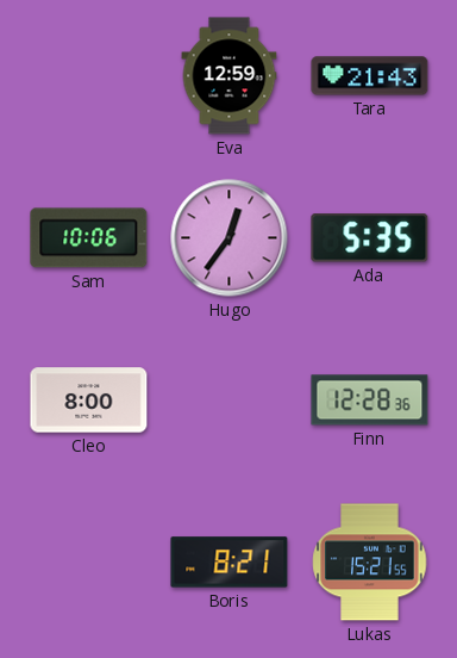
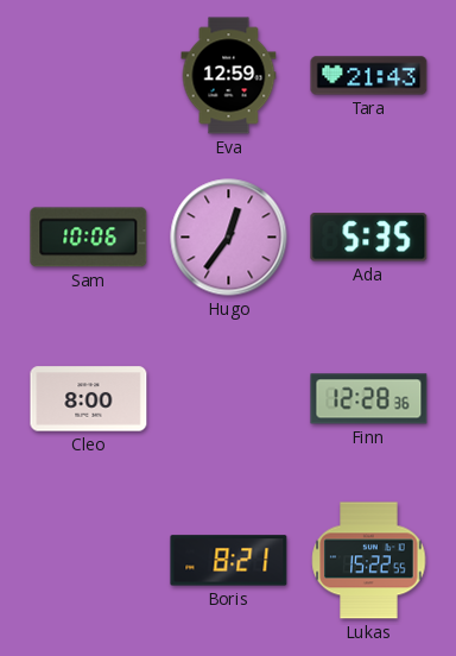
Lukas: 15:21 -> 15:22 (369, 561)
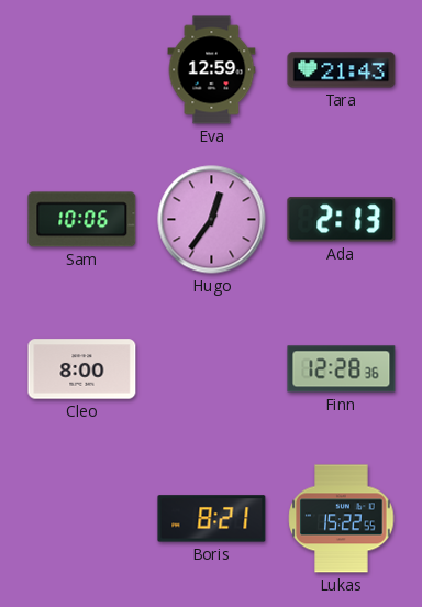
Ada: 5:35 -> 2:13 (342, 220)
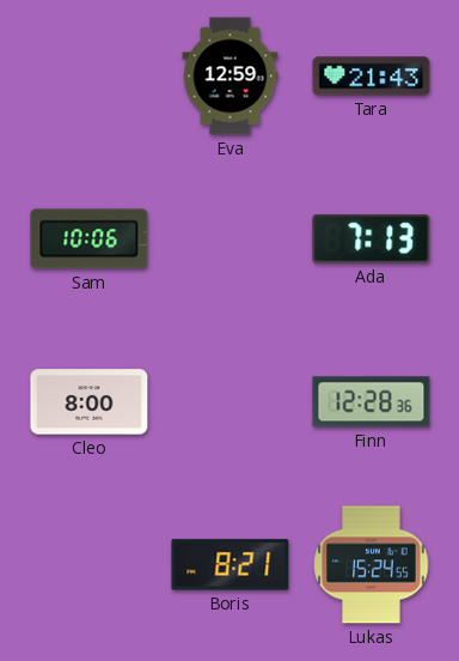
Hugo: 12:36 -> none (212, 220)
Ada: 2:13 -> 7:13 (372, 239)
Lukas: 15:22 -> 15:24 (372, 565)
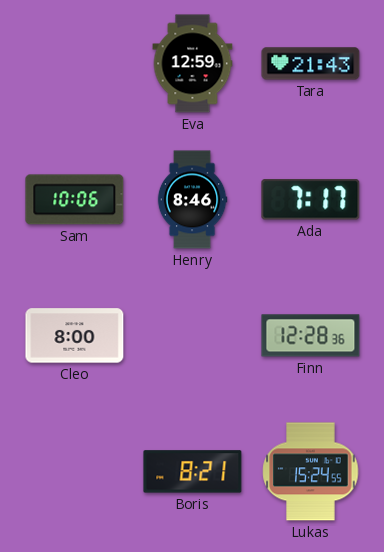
Henry: none -> 8:46 (192, 200)
Ada: 7:13 -> 7:17 (311, 200)
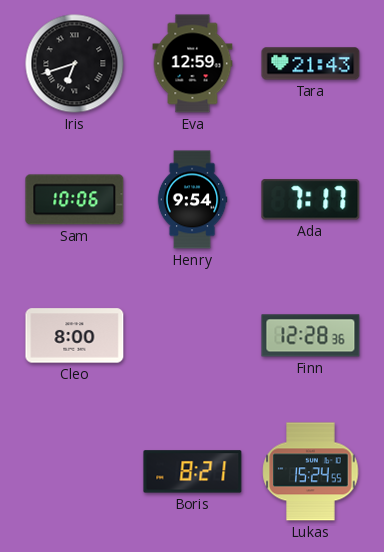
Iris: none -> 6:42 (75, 64)
Henry: 8:46 -> 9:54 (192, 200)
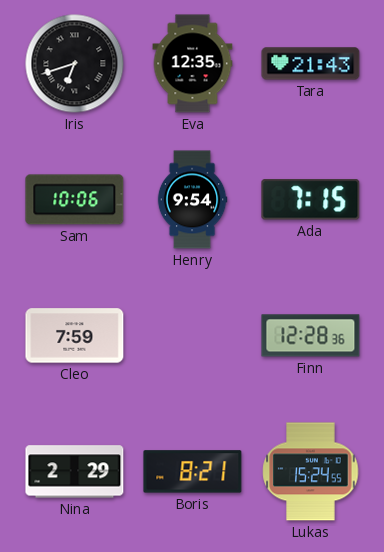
Eva: 12:59 -> 12:35 (193, 64)
Ada: 7:17 -> 7:15 (311, 200)
Cleo: 8:00 -> 7:59 (75, 336)
Nina: none -> 2:29 (75, 472)
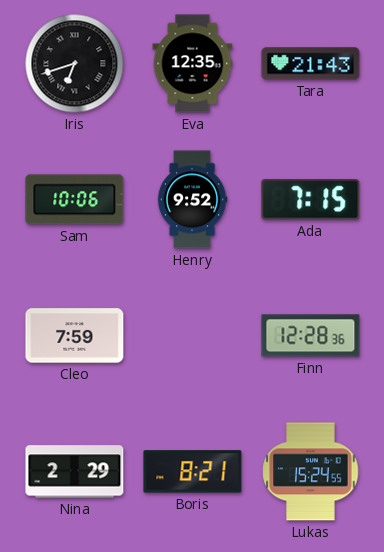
Henry: 9:54 -> 9:52 (192, 200)
